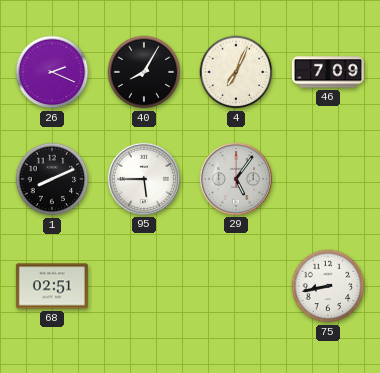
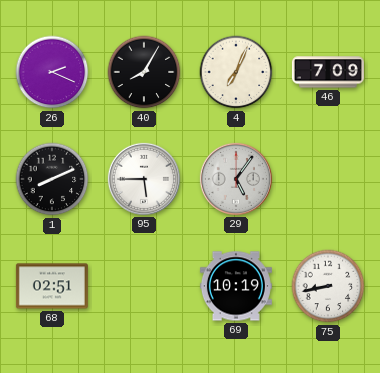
69: none -> 10:19 (236, 286)
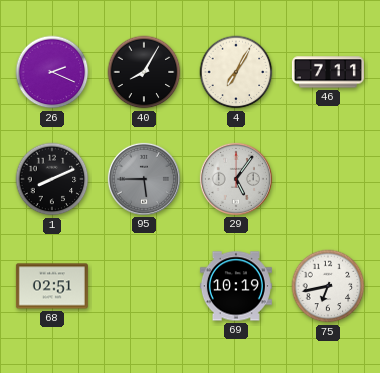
4: 7:04 -> 7:05 (236, 72)
46: 7:09 -> 7:11 (328, 72)
95 dial: white -> grey (144, 179)
75: 8:43 -> 6:43 (328, 286)
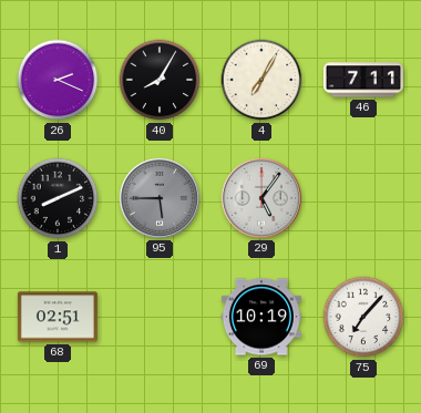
75: 6:43 -> 7:07 (363, 317)
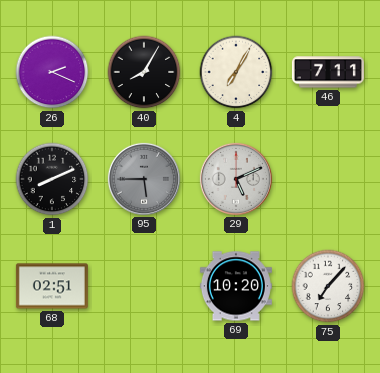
29: 5:06 -> 5:11 (236, 179)
69: 10:19 -> 10:20 (236, 286)
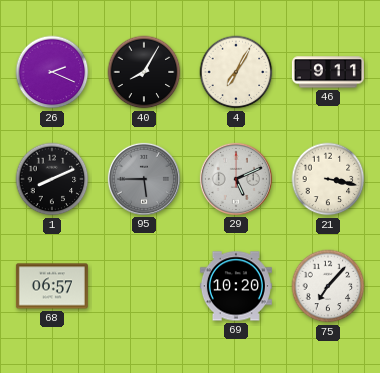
46: 7:11 -> 9:11 (328, 72)
21: none -> 3:17 (328, 179)
68: 02:51 -> 06:57 (52, 286)
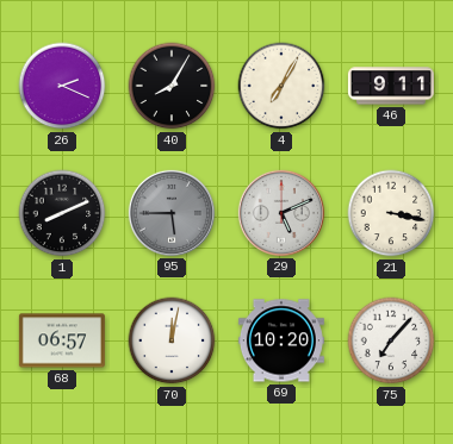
70: none -> 12:02 (172, 340)
